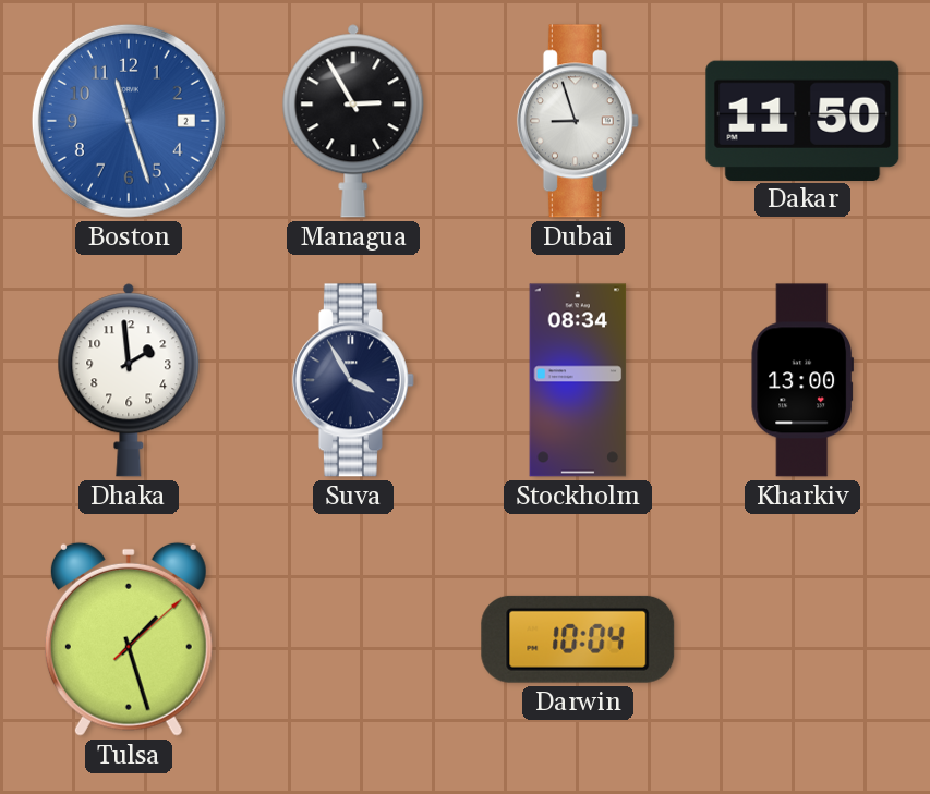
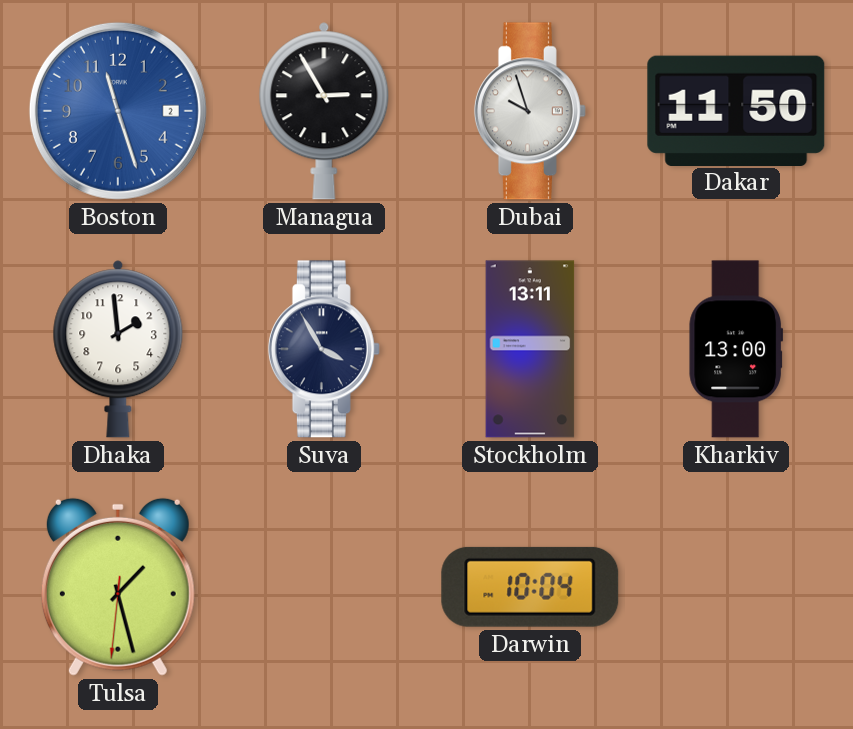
Dubai: 8:57 -> 9:57 (530, 111)
Stockholm: 08:34 -> 13:11 (530, 349)
Tulsa: 1:27:08 -> 1:27:31 (118, 587)
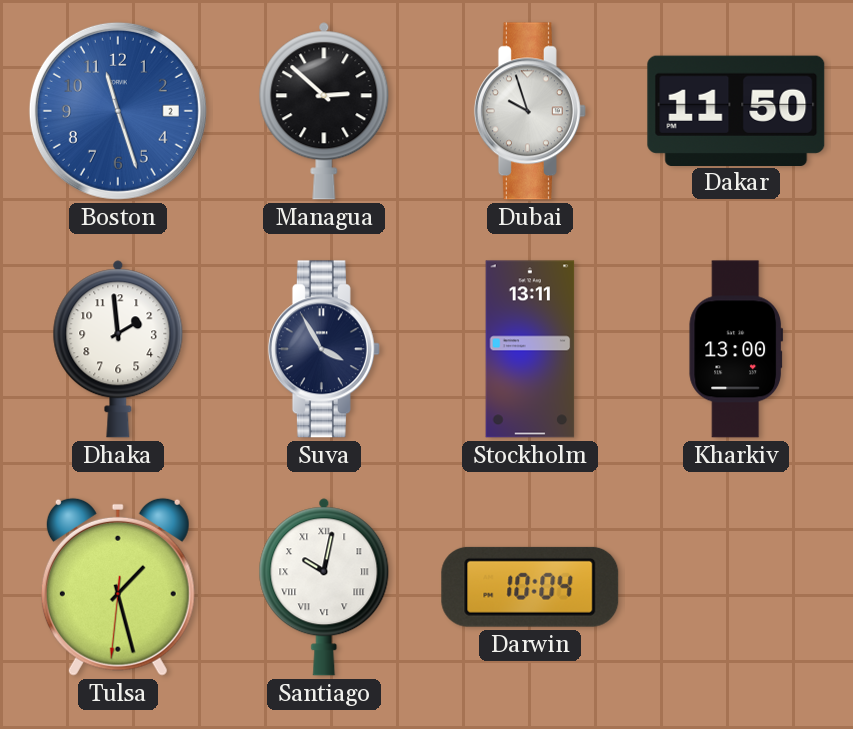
Managua: 2:55 -> 2:52 (324, 111)
Santiago: none -> 10:02 (324, 587)
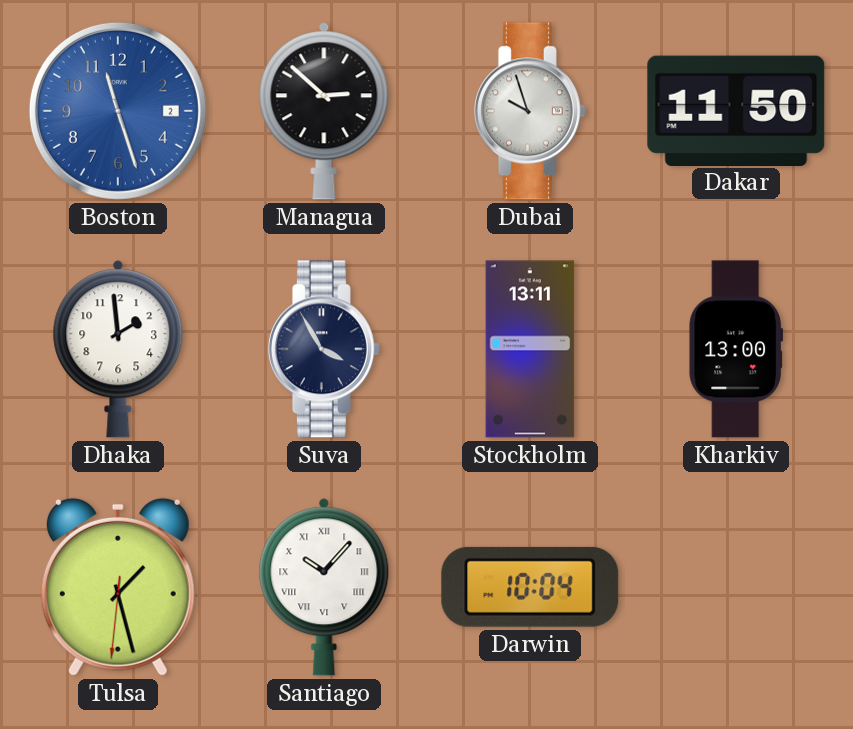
Santiago: 10:02 -> 10:07 (324, 587)
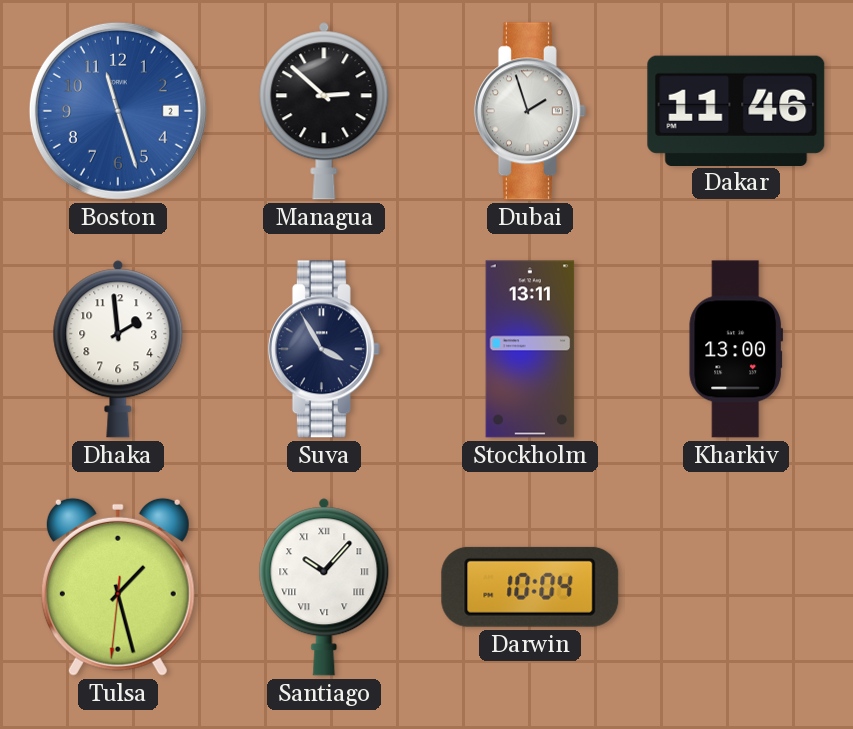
Dubai: 9:57 -> 1:57 (530, 111)
Dakar: 11:50 -> 11:46 (736, 110)
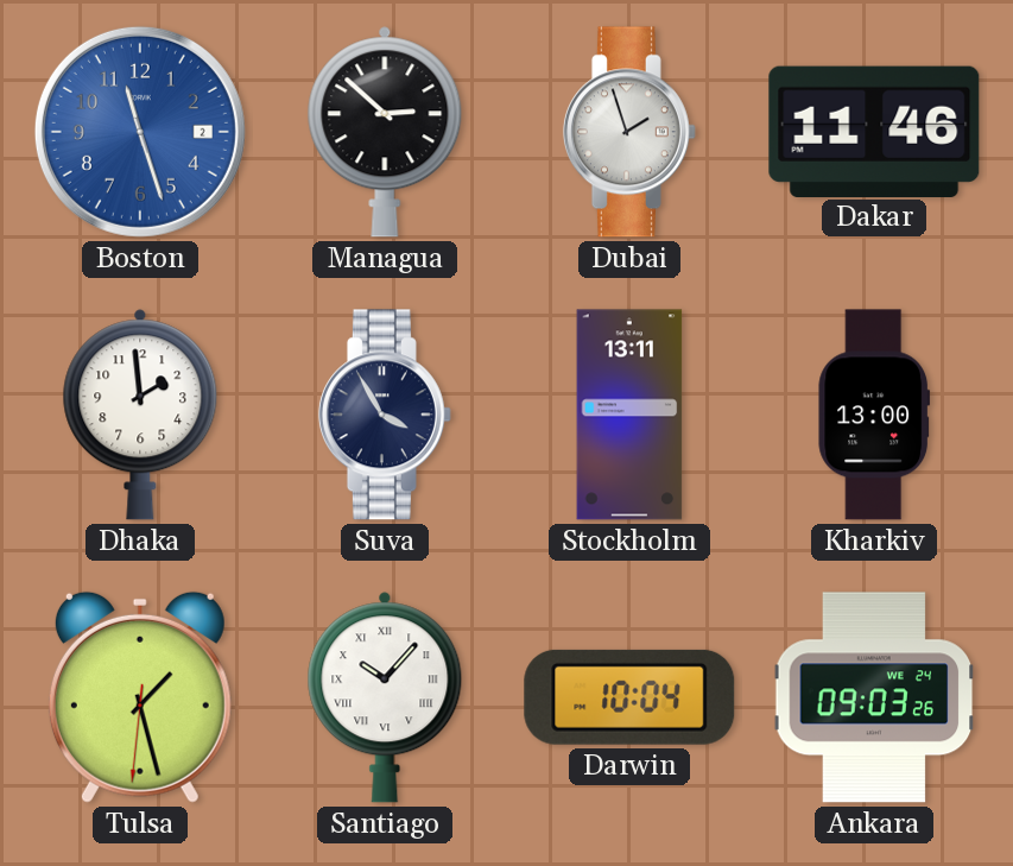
Ankara: none -> 09:03 (874, 697)
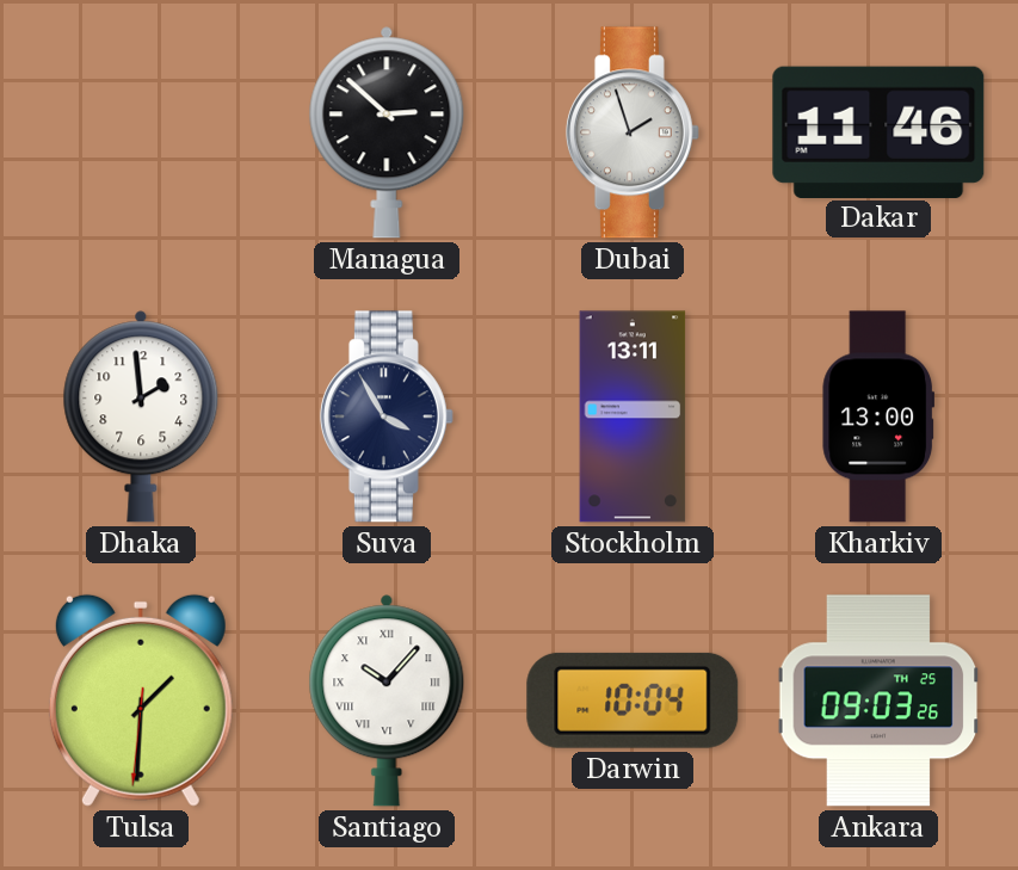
Boston: 11:27 -> none (140, 132)
Tulsa: 1:27 -> 1:30 (141, 701)
Ankara date: WE 24 -> TH 25 (878, 701)
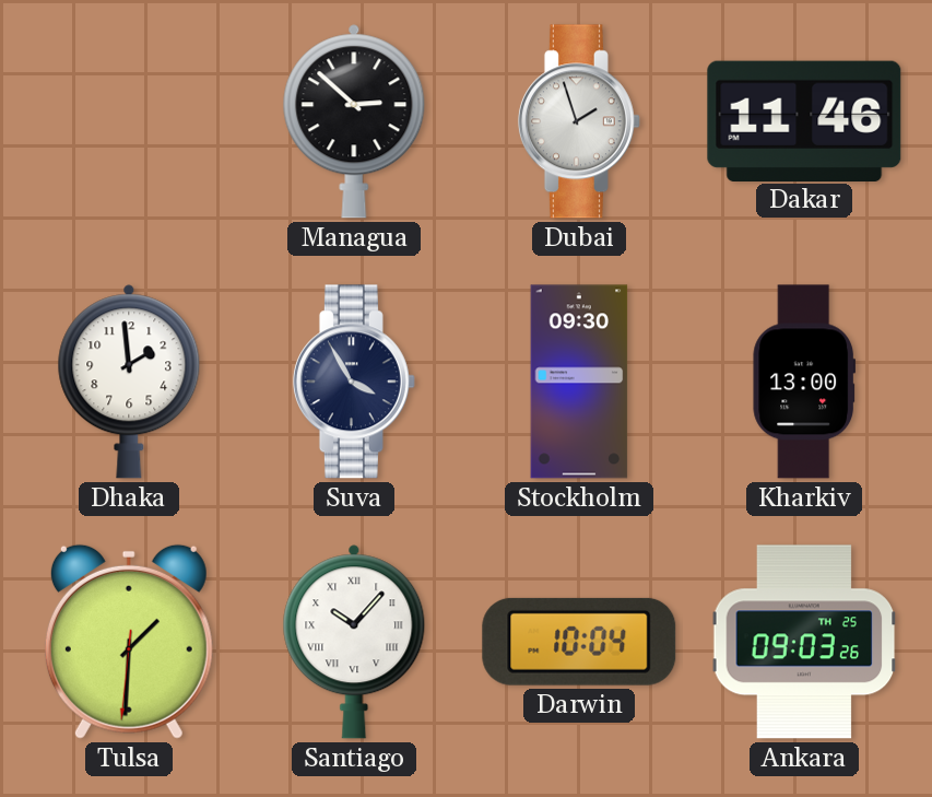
Stockholm: 13:11 -> 09:30 (579, 382)
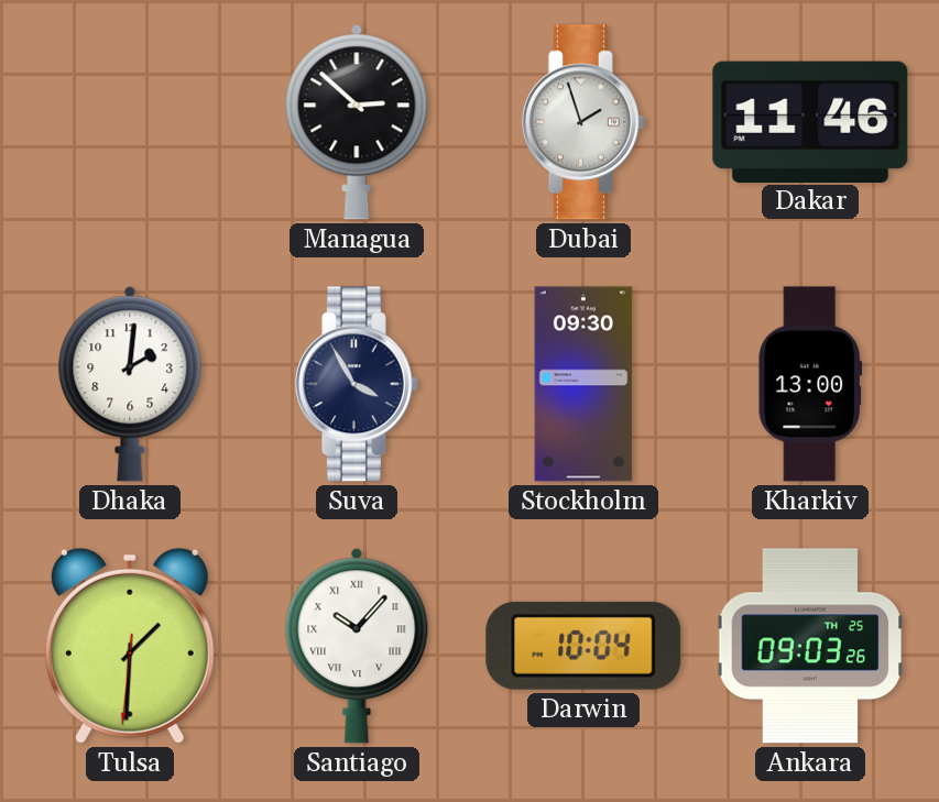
Dhaka: 1:59 -> 2:01 (130, 384)
